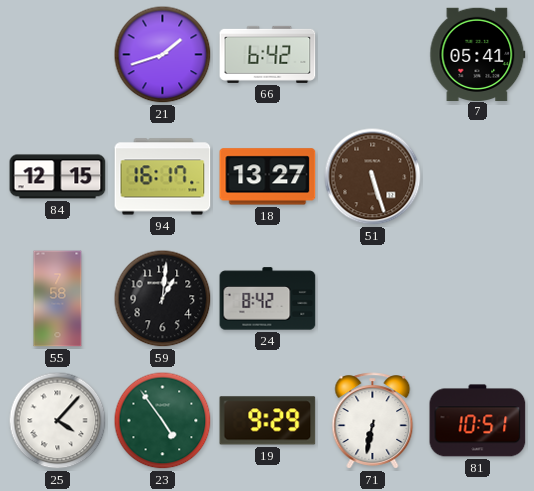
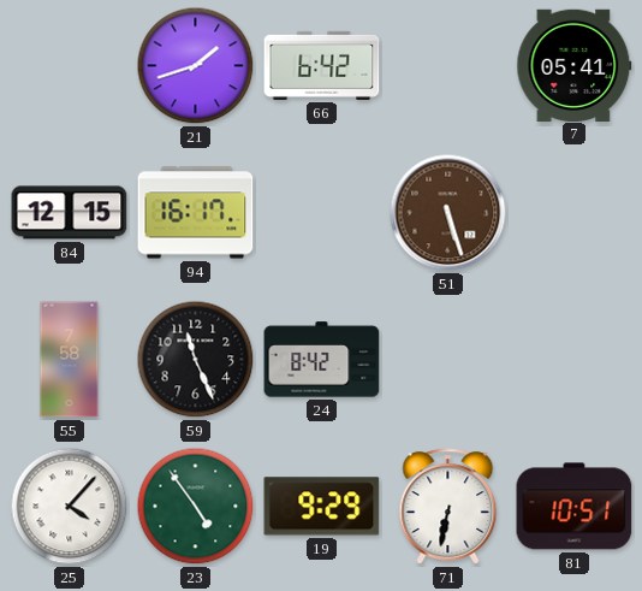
18: 13:27 -> none (268, 177)
59: 1:01 -> 11:26 (196, 360)
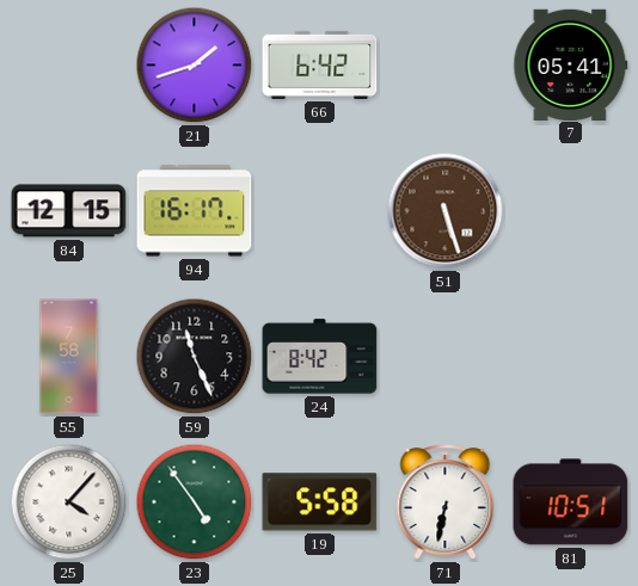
19: 9:29 -> 5:58 (320, 502)
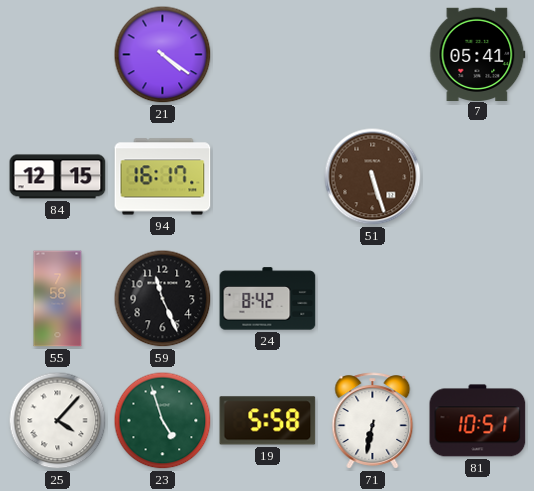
21: 1:42 -> 4:21 (163, 55)
66: 6:42 -> none (320, 64)
23: 4:54 -> 4:57 (163, 421)
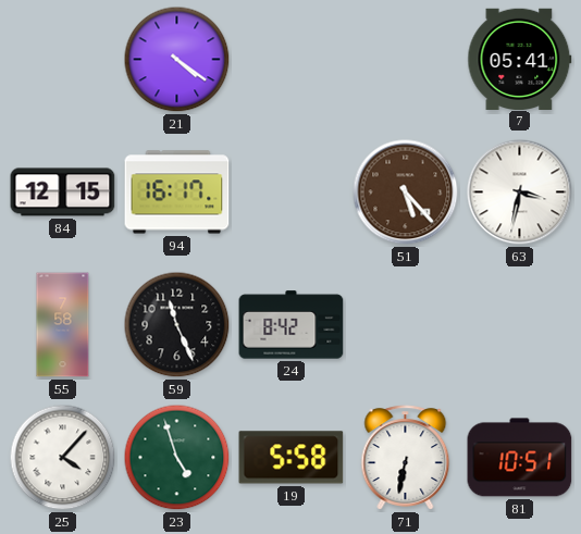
51: 5:27 -> 5:23 (406, 193)
63: none -> 3:32 (520, 193)
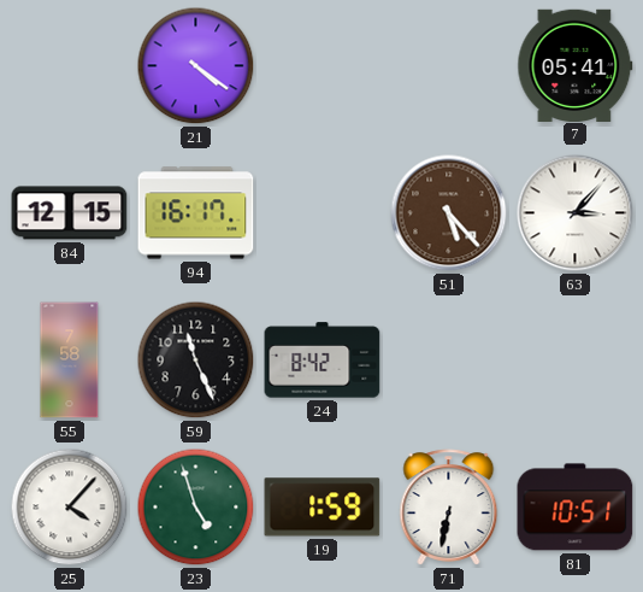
63: 3:32 -> 3:07 (576, 213)
19: 5:58 -> 1:59 (323, 508)
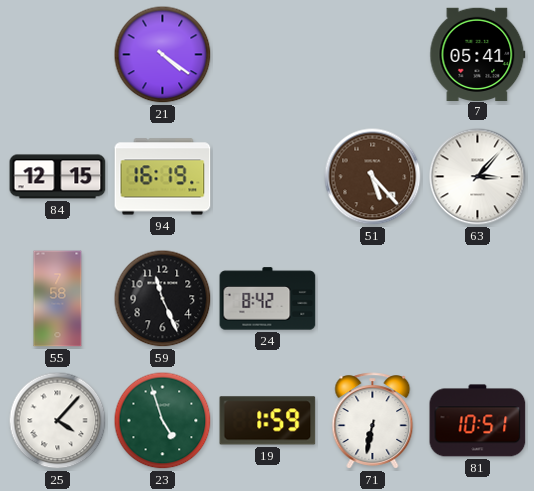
94: 16:17 -> 16:19 (163, 177)
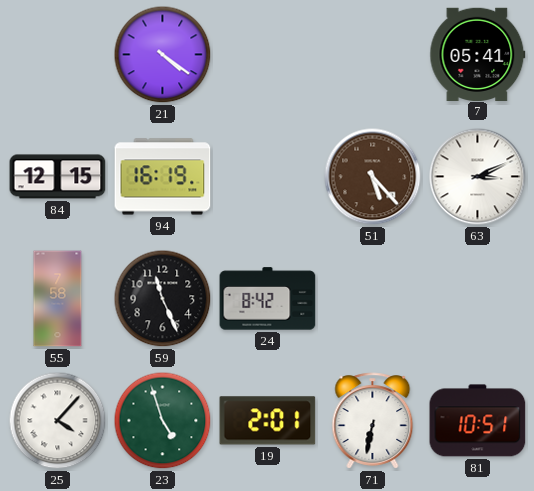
63: 3:07 -> 3:11 (478, 177)
19: 1:59 -> 2:01 (268, 421)
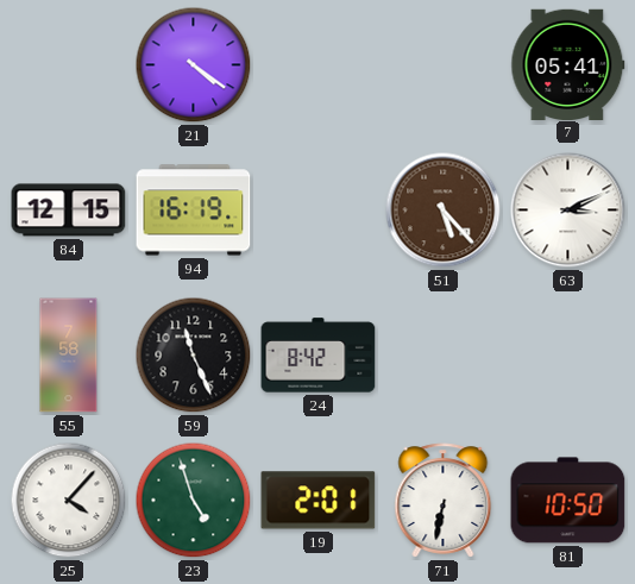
81: 10:51 -> 10:50 (568, 501)
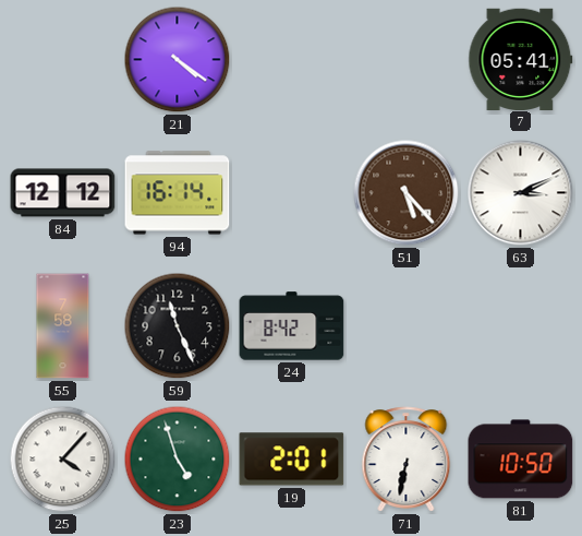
84: 12:15 -> 12:12 (63, 193)
94: 16:19 -> 16:14 (178, 193)
